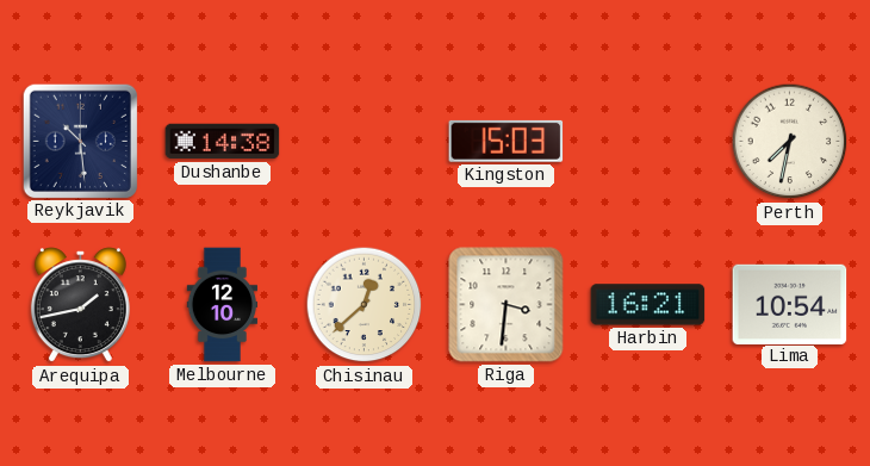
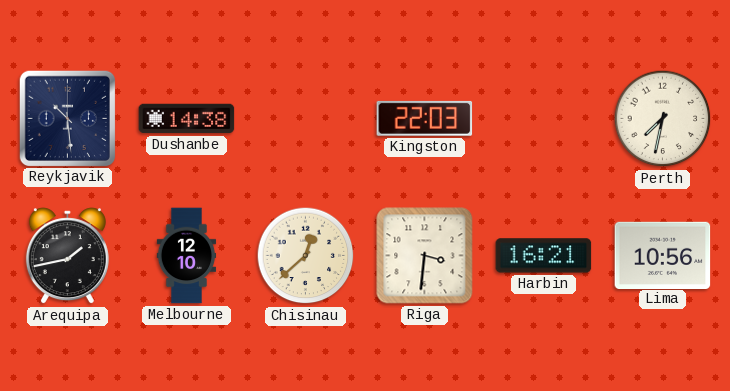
Kingston: 15:03 -> 22:03 (425, 118)
Lima: 10:54 -> 10:56 (663, 255)
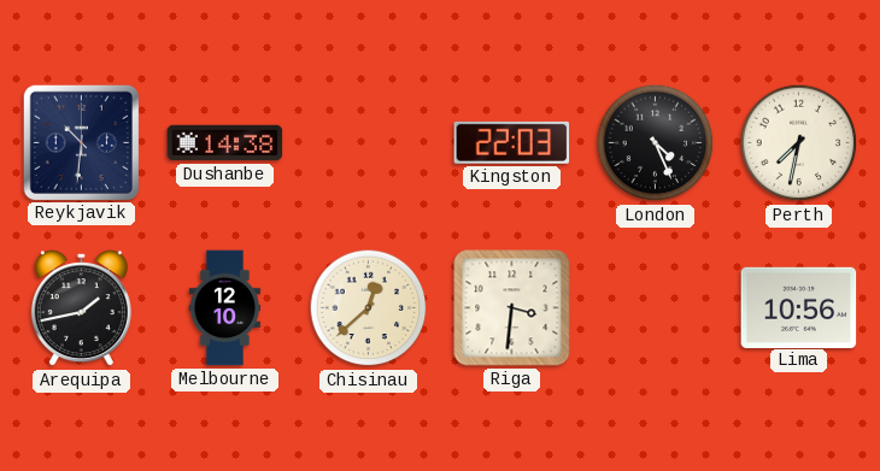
Reykjavik: 10:29 -> 10:31 (81, 142)
London: none -> 4:26 (656, 143)
Harbin: 16:21 -> none (544, 256)
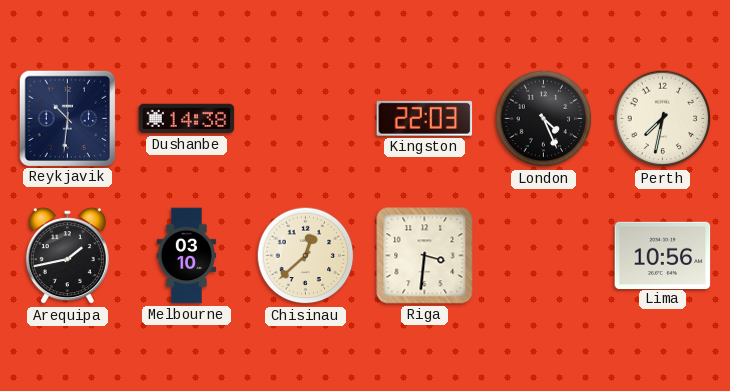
Melbourne: 12:10 -> 03:10 (187, 256)
